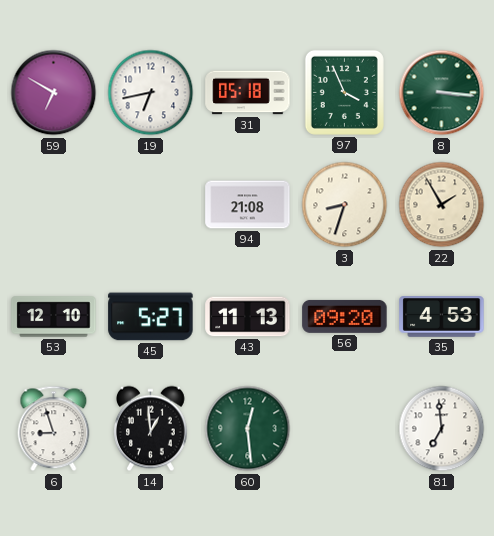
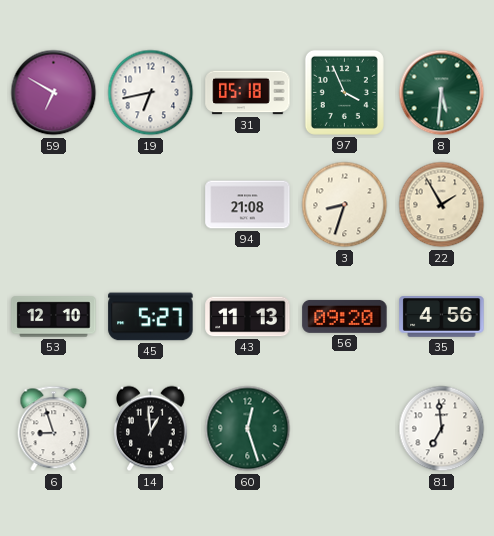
8: 3:16 -> 5:31 (442, 93)
35: 4:53 -> 4:56 (442, 317)
60: 12:29 -> 12:27 (248, 429)
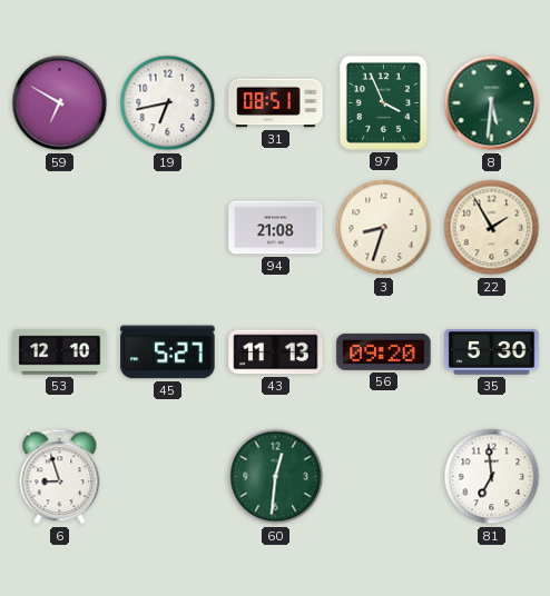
31: 05:18 -> 08:51 (276, 103)
35: 4:56 -> 5:30 (492, 352)
14: 12:59 -> none (151, 429)
60: 12:27 -> 12:31 (276, 477)
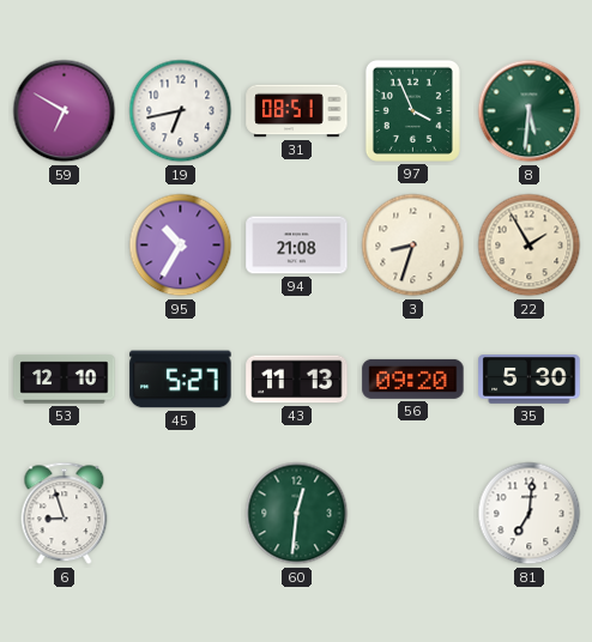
95: none -> 10:35 (181, 246)
81: 6:59 -> 7:01 (530, 514)
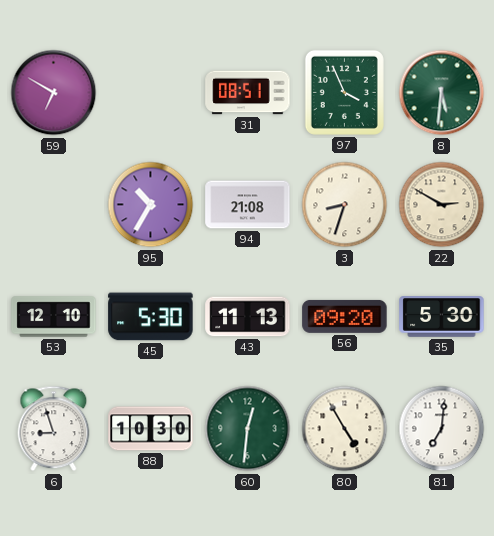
19: 6:43 -> none (181, 111)
22: 1:55 -> 2:50 (442, 205)
45: 5:27 -> 5:30 (151, 317)
88: none -> 10:30 (151, 429)
80: none -> 4:55 (345, 429)
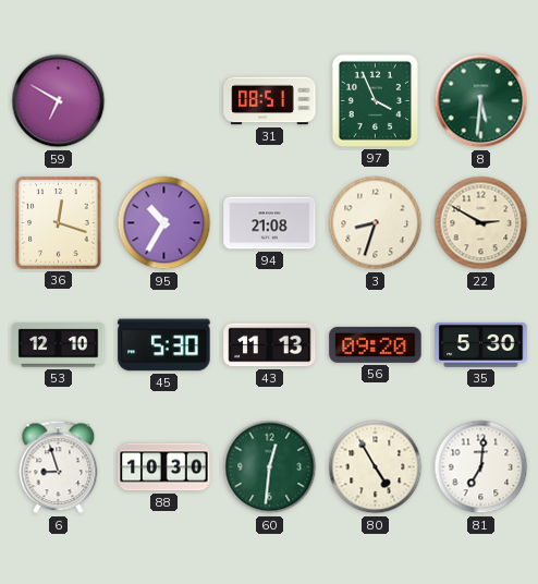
36: none -> 12:18 (59, 223)
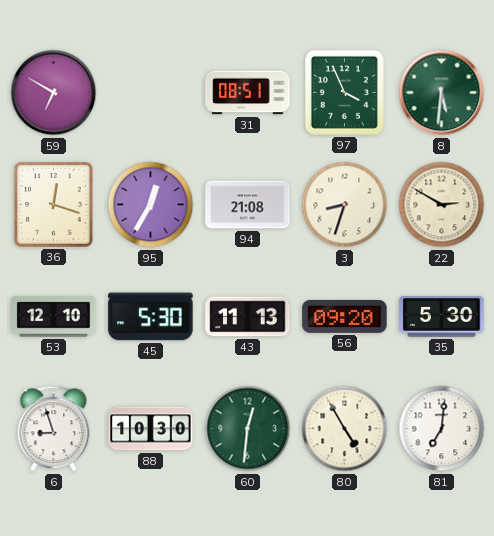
95: 10:35 -> 12:35 (151, 205)
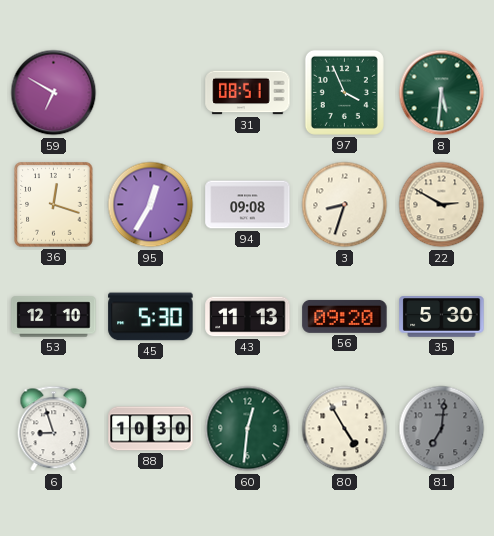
94: 21:08 -> 09:08 (248, 205)
81 dial: white -> grey (442, 429)
